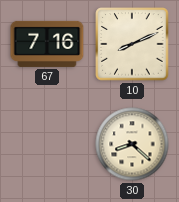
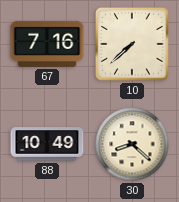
10: 8:11 -> 7:38 (132, 44)
88: none -> 10:49 (47, 144)
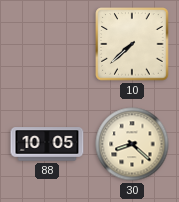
67: 7:16 -> none (47, 44)
88: 10:49 -> 10:05 (47, 144)
